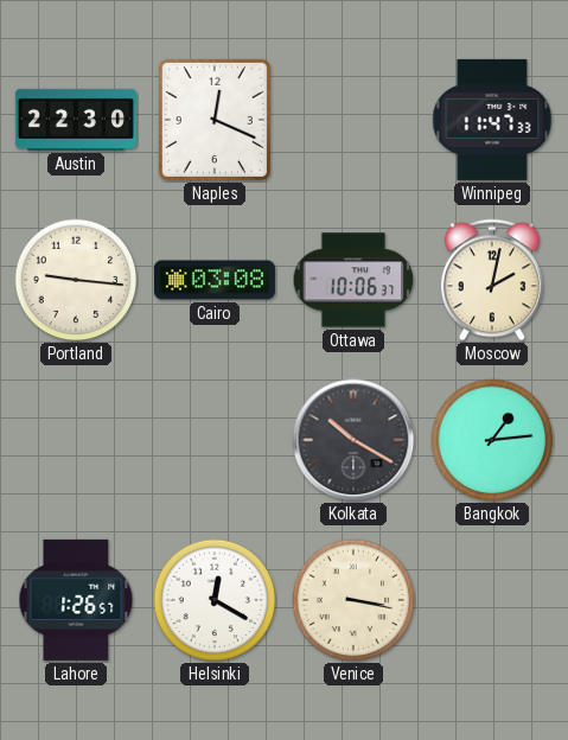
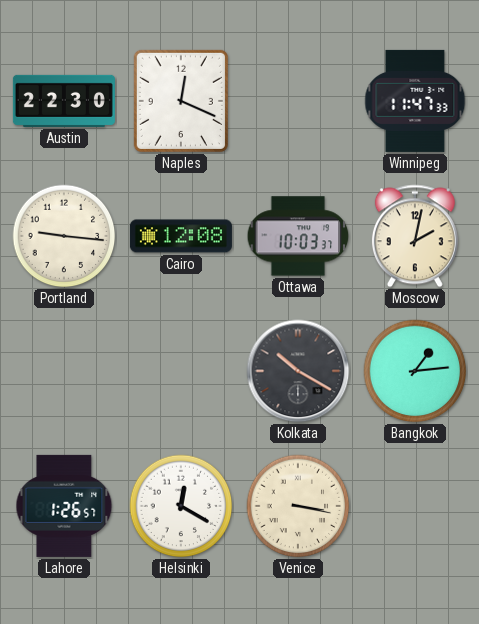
Cairo: 03:08 -> 12:08 (181, 236)
Ottawa: 10:06 -> 10:03 (298, 236)
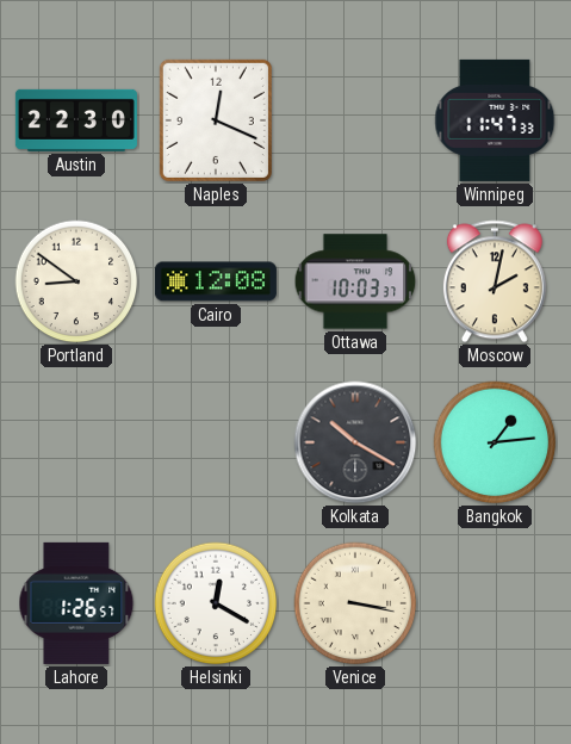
Portland: 9:16 -> 8:51 (76, 281)
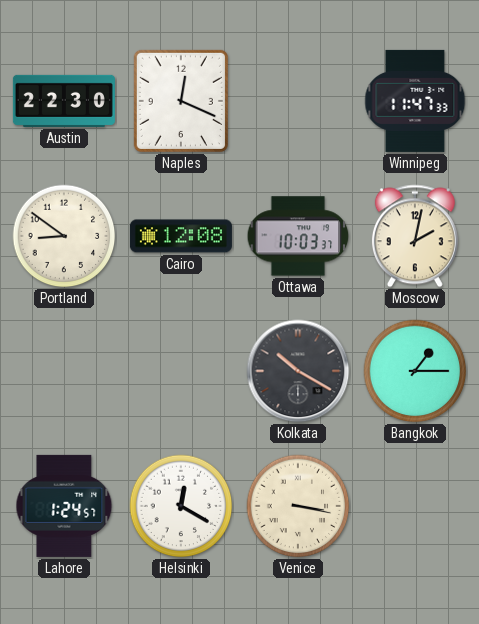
Bangkok: 1:14 -> 1:15 (415, 371)
Lahore: 1:26 -> 1:24 (64, 506)
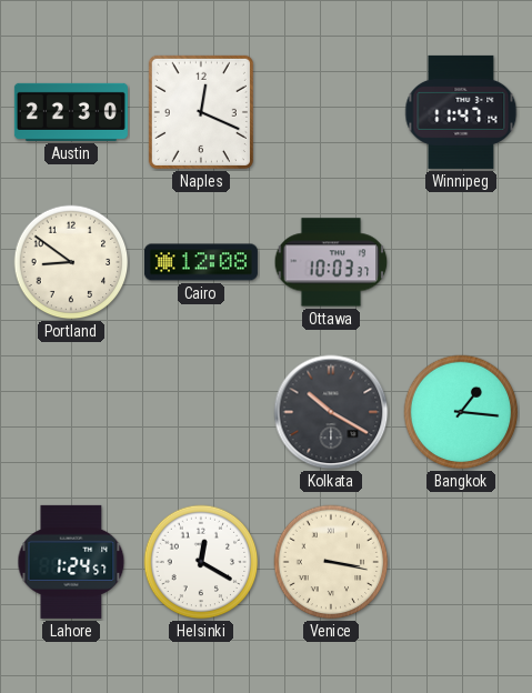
Winnipeg: 11:47:33 -> 11:47:14 (461, 112)
Moscow: 2:02 -> none (415, 236)
Bangkok: 1:15 -> 1:16 (461, 412)
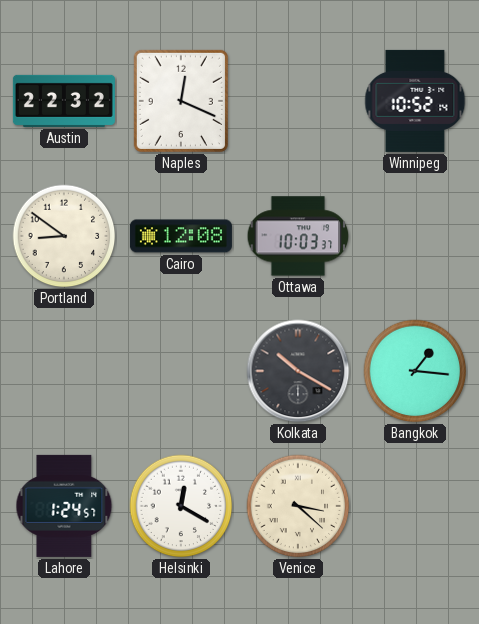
Austin: 22:30 -> 22:32 (64, 101)
Winnipeg: 11:47 -> 10:52 (415, 101)
Venice: 3:17 -> 3:22 (298, 506)
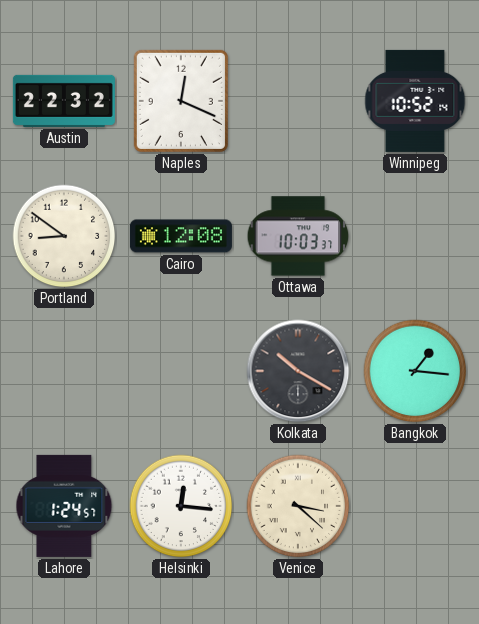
Helsinki: 12:20 -> 12:16 (181, 506)
